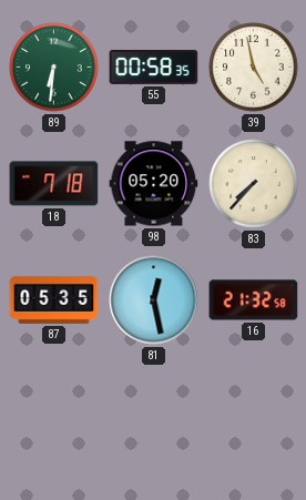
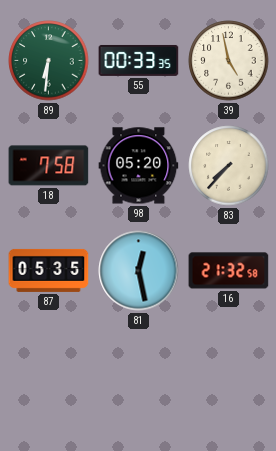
55: 00:58 -> 00:33 (139, 60)
18: 7:18 -> 7:58 (49, 166)
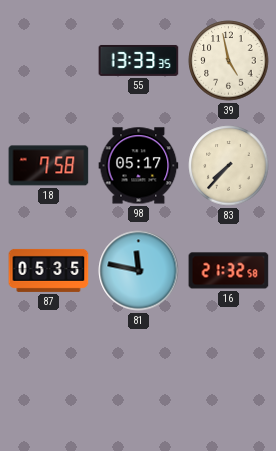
89: 6:31 -> none (49, 61)
55: 00:33 -> 13:33 (139, 60)
98: 05:20 -> 05:17 (139, 166)
81: 12:28 -> 11:47 (139, 271)
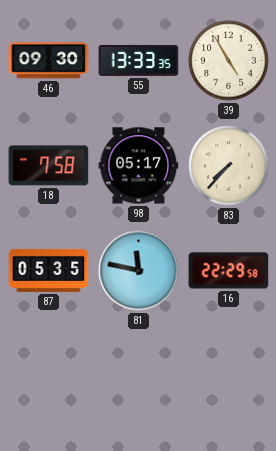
46: none -> 09:30 (49, 61)
39: 4:58 -> 4:55 (229, 61)
16: 21:32 -> 22:29 (229, 271)
